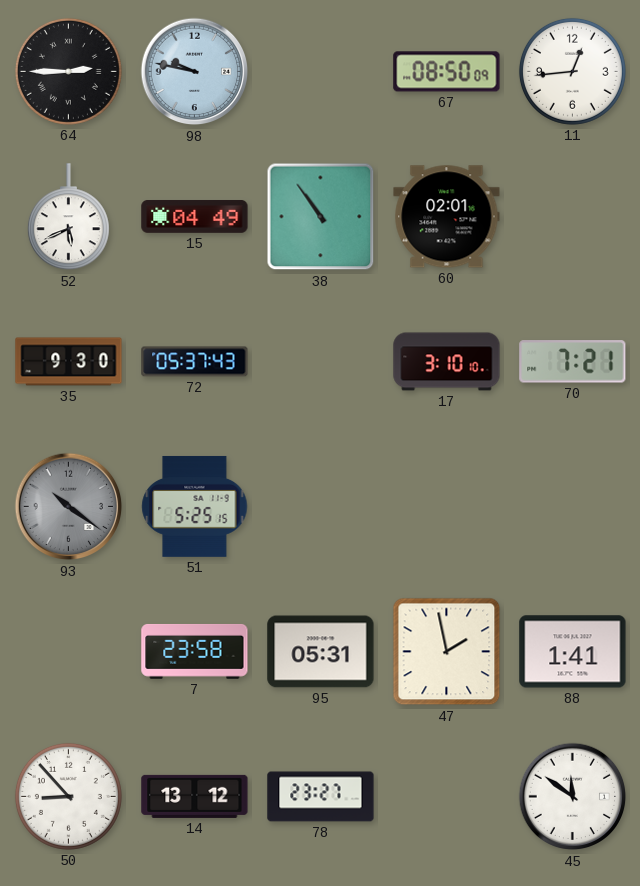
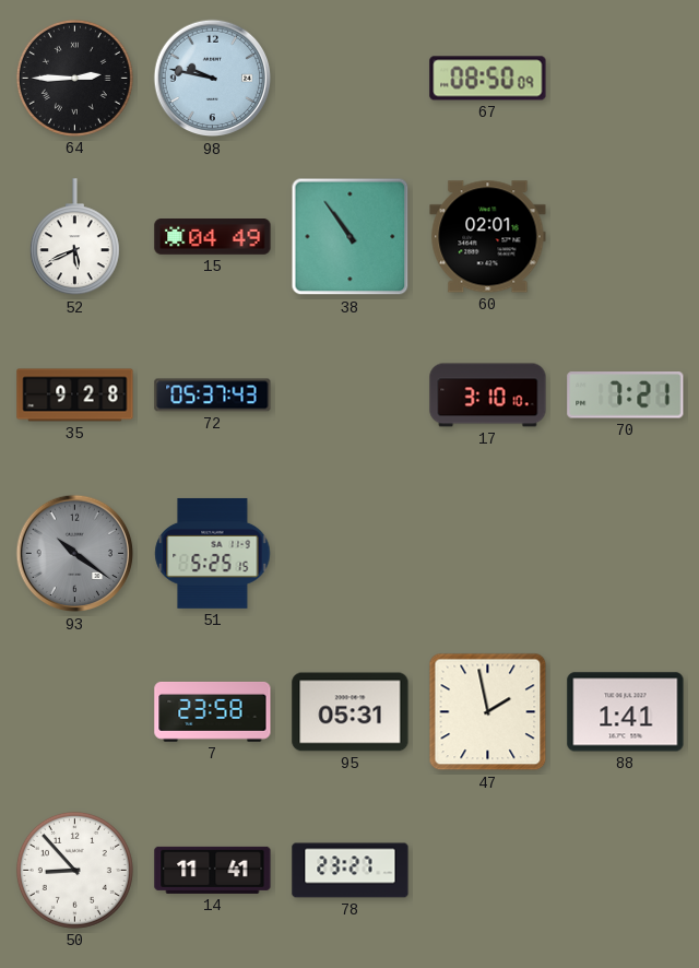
11: 12:44 -> none (572, 71)
35: 9:30 -> 9:28 (75, 396)
14: 13:12 -> 11:41 (213, 870)
45: 11:51 -> none (573, 797)
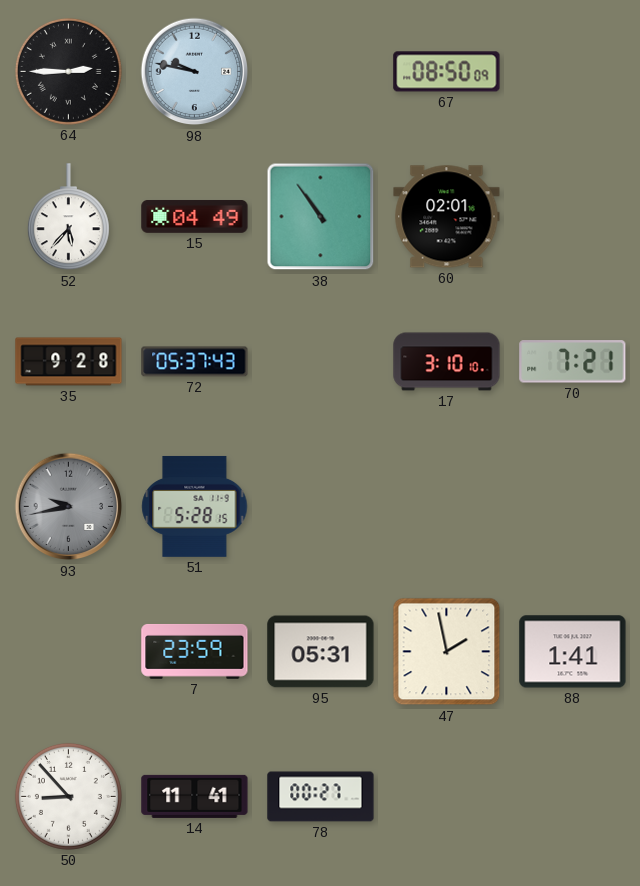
52: 5:41 -> 5:37 (68, 217)
93: 10:21 -> 9:43 (69, 507)
51: 5:25 -> 5:28 (195, 506)
7: 23:58 -> 23:59 (195, 651)
78: 23:27 -> 00:27 (321, 797)
